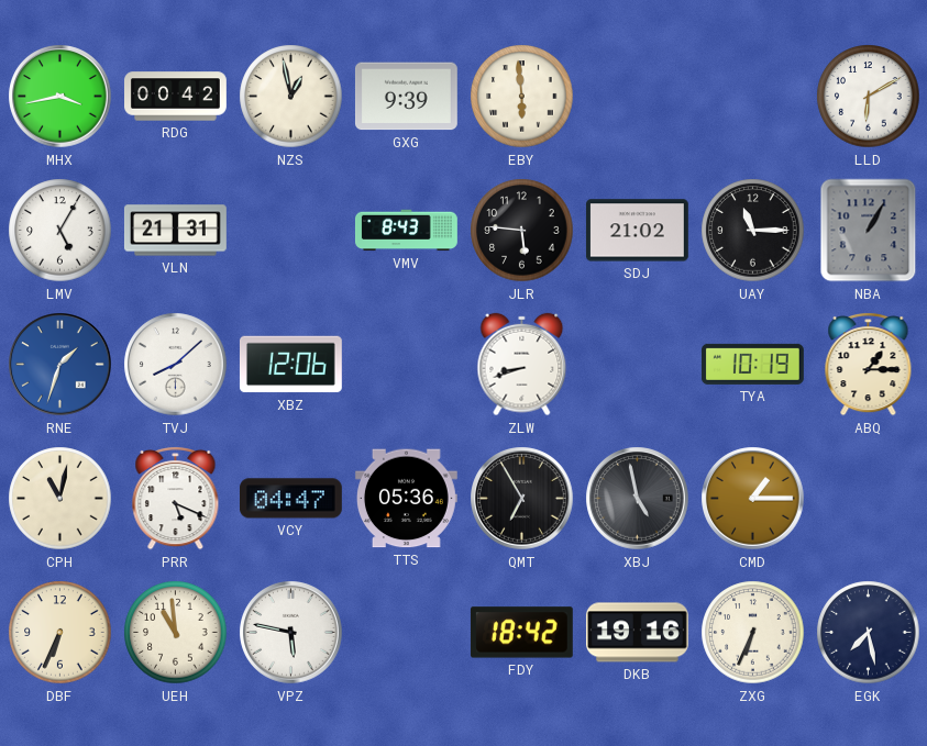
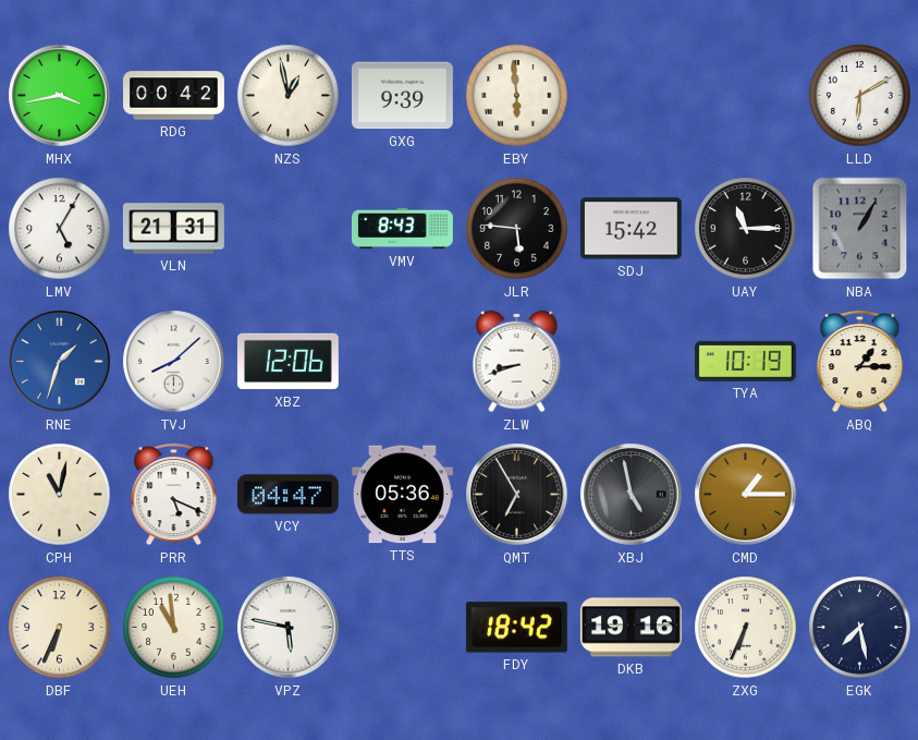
SDJ: 21:02 -> 15:42 (631, 229)
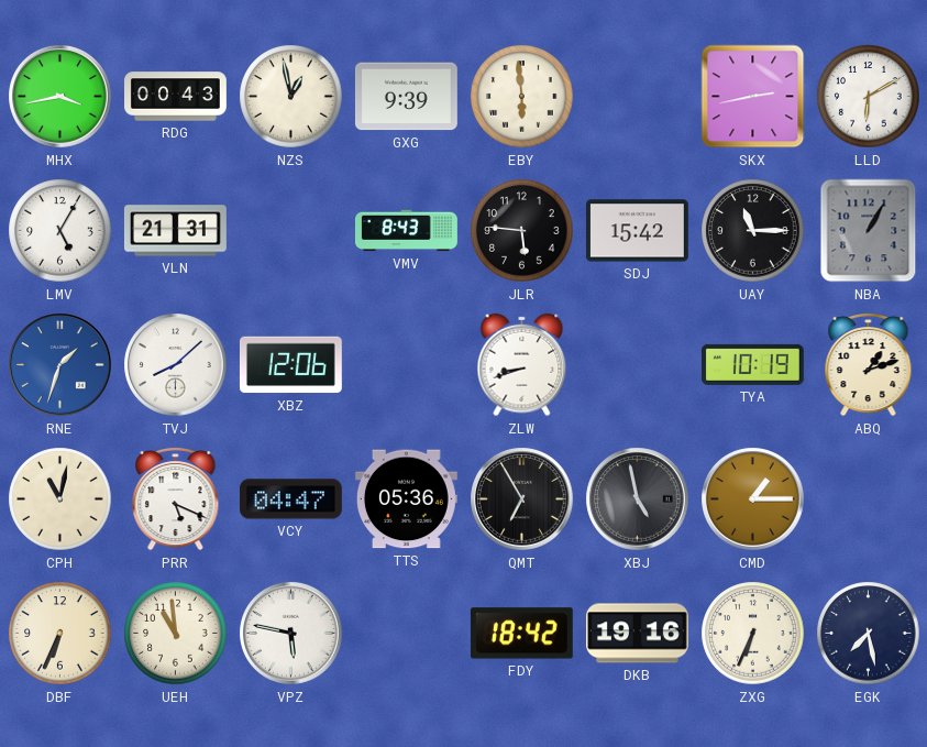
RDG: 00:42 -> 00:43 (176, 97)
SKX: none -> 2:43 (753, 97)
ABQ: 1:15 -> 1:12 (869, 364)
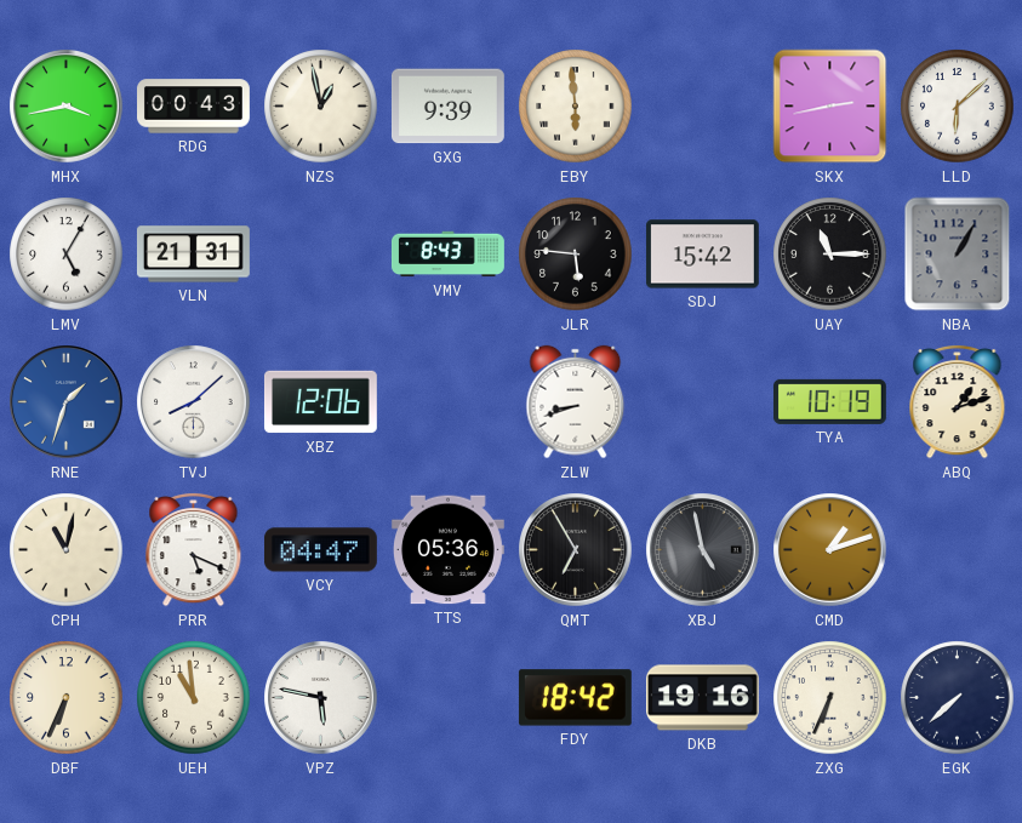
LLD: 6:10 -> 6:08 (958, 107)
CMD: 1:15 -> 1:12 (830, 550)
EGK: 7:28 -> 7:38 (958, 698)
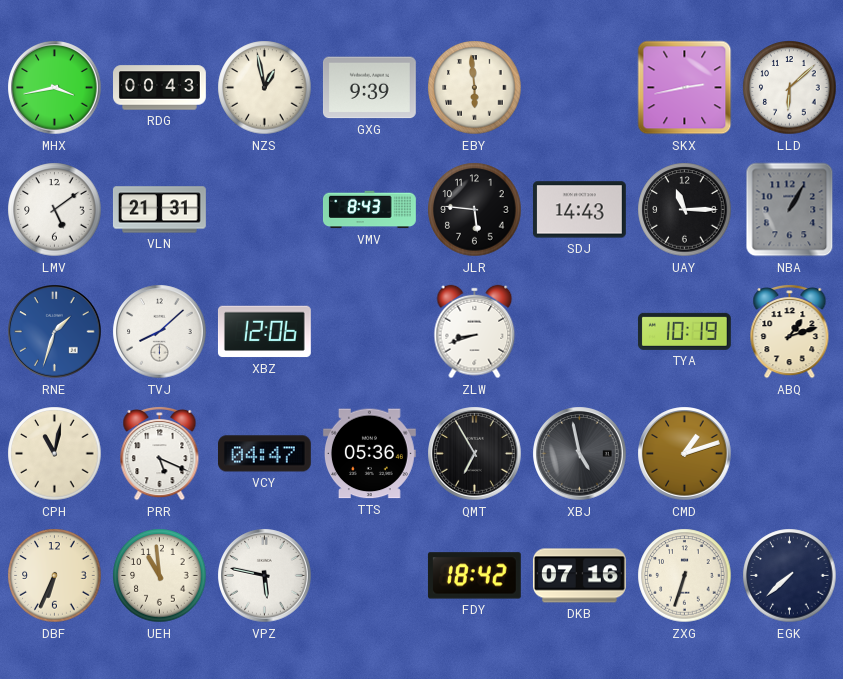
LMV: 5:05 -> 5:09 (55, 210)
SDJ: 15:42 -> 14:43 (579, 210)
DKB: 19:16 -> 07:16 (579, 576)
ZXG: 6:34 -> 6:33 (685, 576)
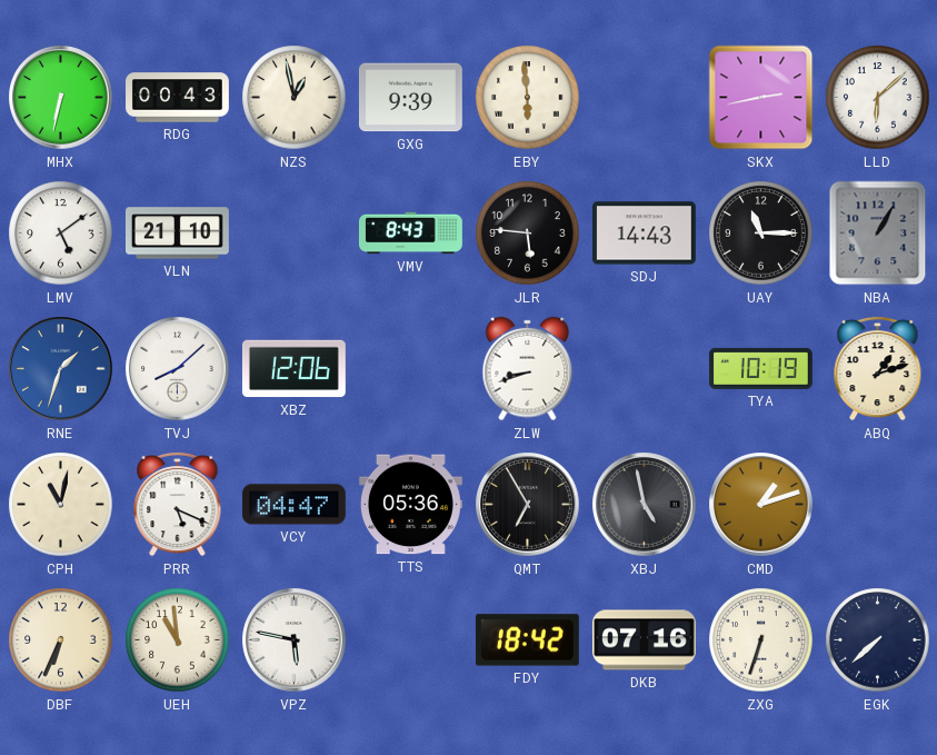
MHX: 3:43 -> 6:32 (61, 98)
VLN: 21:31 -> 21:10 (177, 234)
